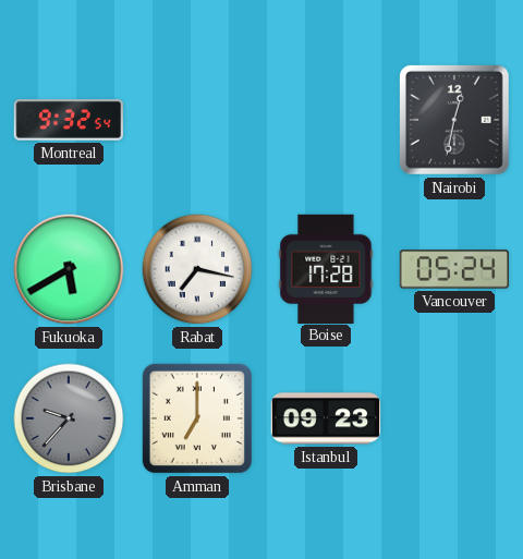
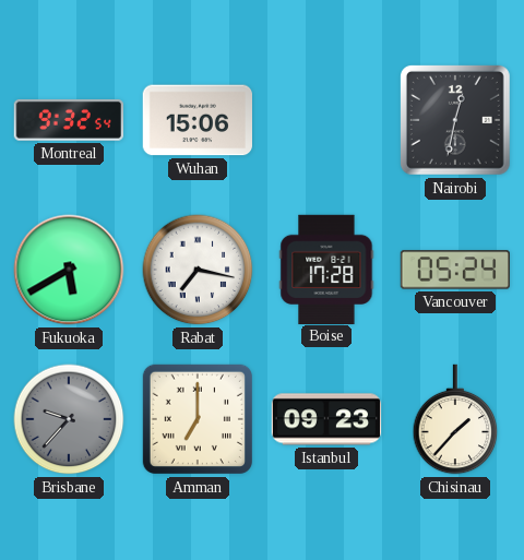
Wuhan: none -> 15:06 (196, 120)
Chisinau: none -> 1:37 (455, 419)
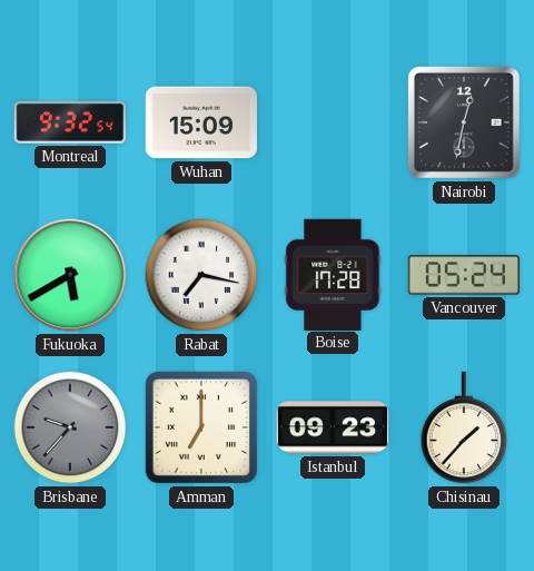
Wuhan: 15:06 -> 15:09 (200, 122)
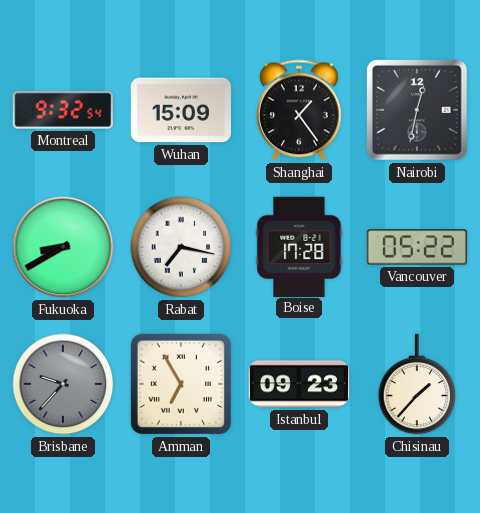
Shanghai: none -> 1:24 (300, 110)
Fukuoka: 5:40 -> 8:40 (63, 247)
Vancouver: 05:24 -> 05:22 (416, 247)
Amman: 7:00 -> 6:55 (181, 384)
